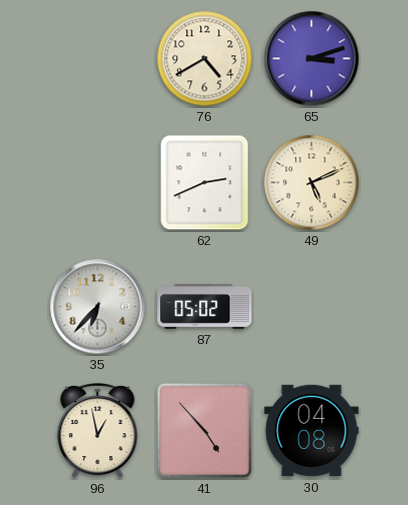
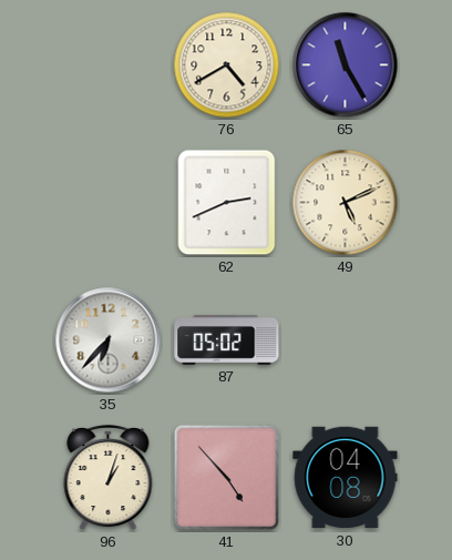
65: 3:12 -> 11:25 (346, 65)
96: 12:58 -> 1:03 (109, 478)
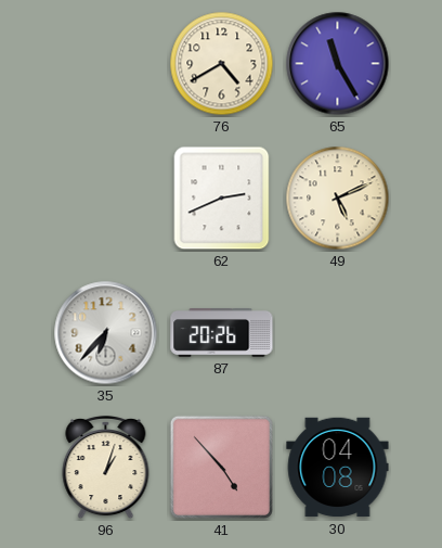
87: 05:02 -> 20:26 (222, 333)
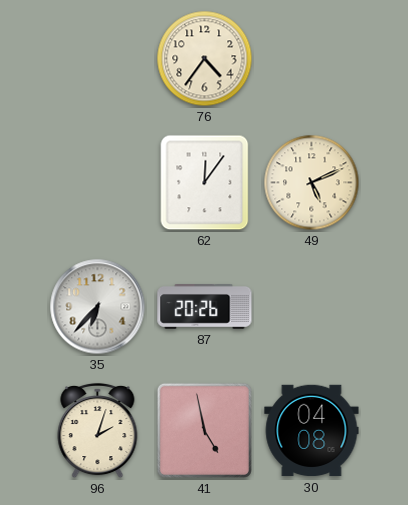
76: 4:40 -> 4:36 (205, 59)
65: 11:25 -> none (338, 64)
62: 2:41 -> 12:06 (205, 183)
96: 1:03 -> 2:03 (98, 431)
41: 4:53 -> 4:58 (204, 430)
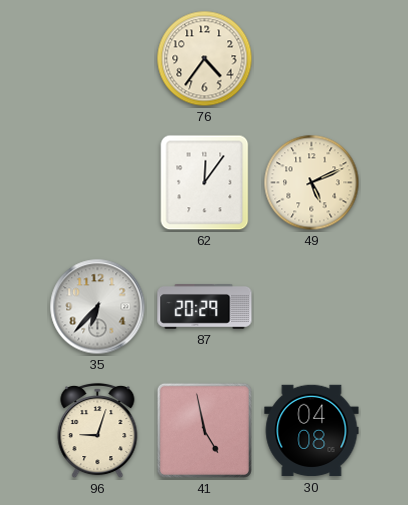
87: 20:26 -> 20:29 (205, 307)
96: 2:03 -> 9:03 (98, 431)
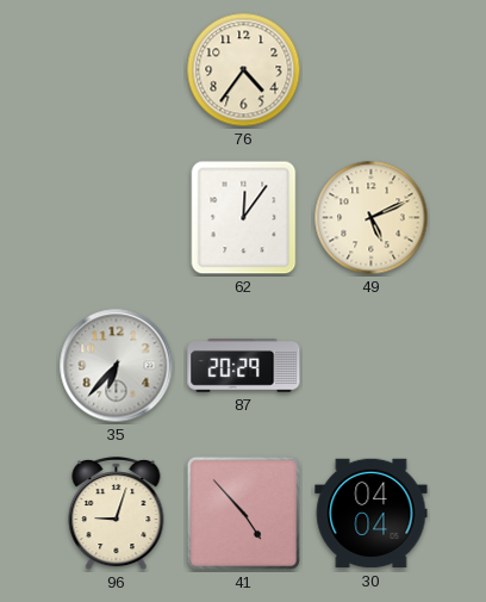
41: 4:58 -> 4:53 (243, 513)
30: 04:08 -> 04:04 (372, 514)
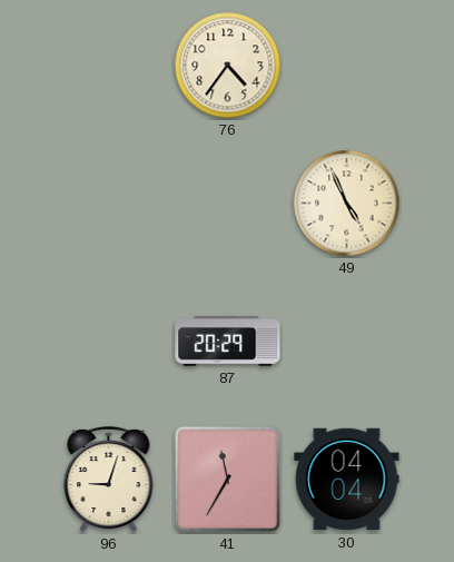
62: 12:06 -> none (244, 218)
49: 5:11 -> 4:56 (347, 204)
35: 6:37 -> none (117, 366)
41: 4:53 -> 11:35 (227, 479)
